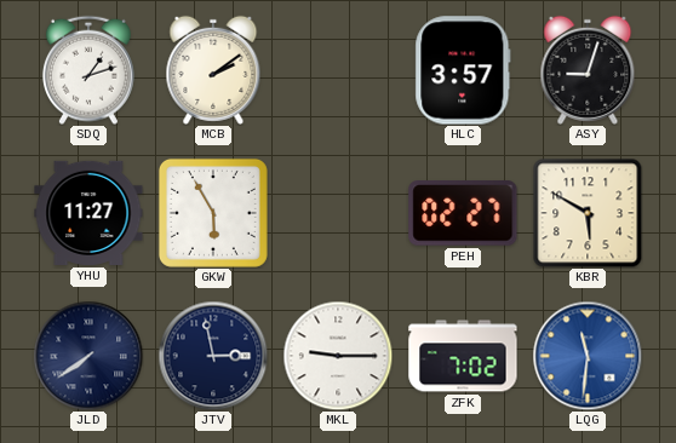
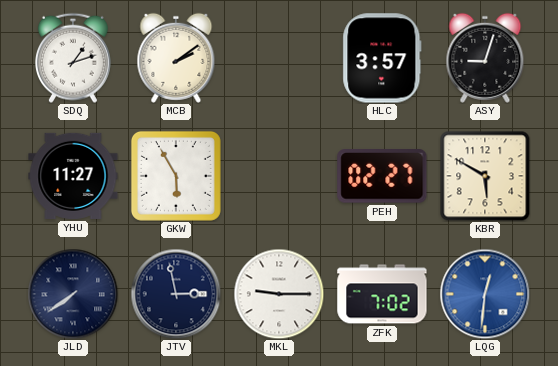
LQG: 11:31 -> 12:31 (485, 294)
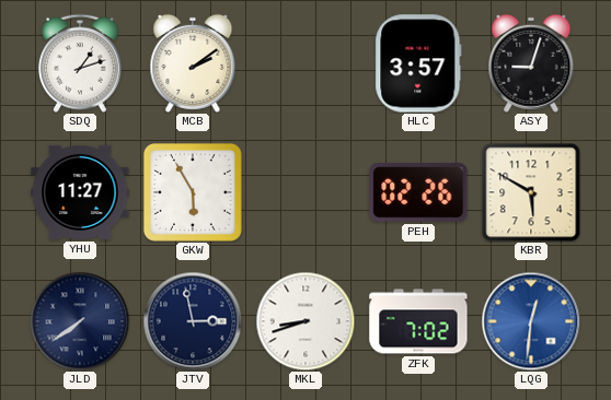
PEH: 02:27 -> 02:26 (418, 193)
MKL: 9:15 -> 8:42 (305, 321)
